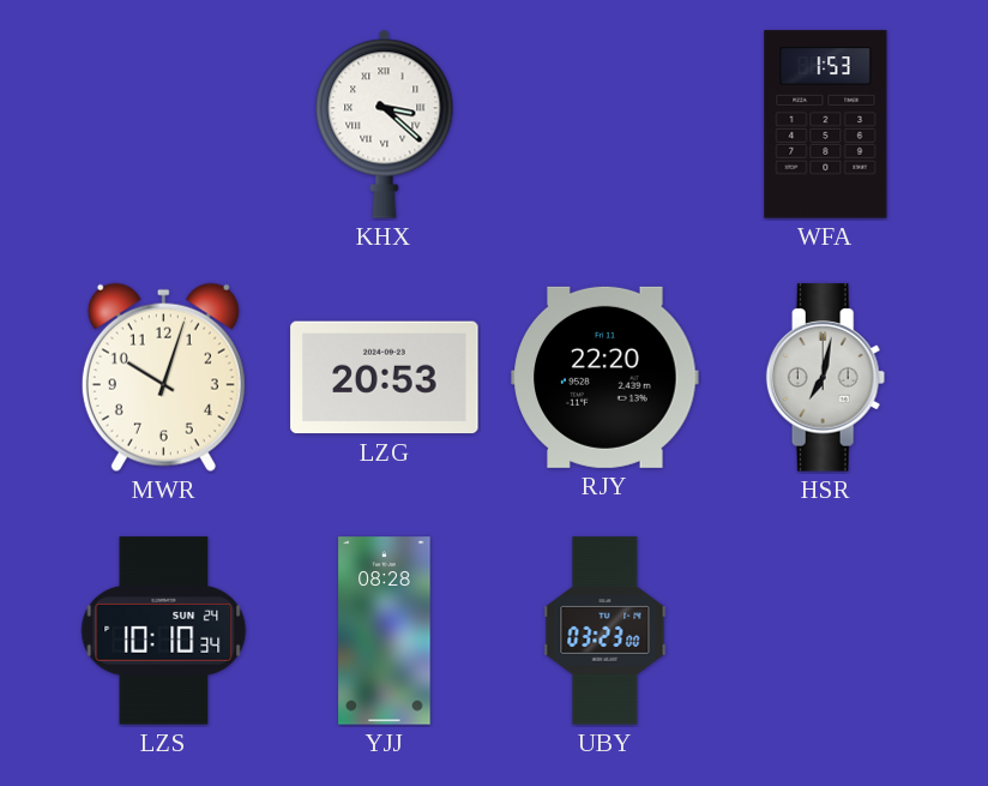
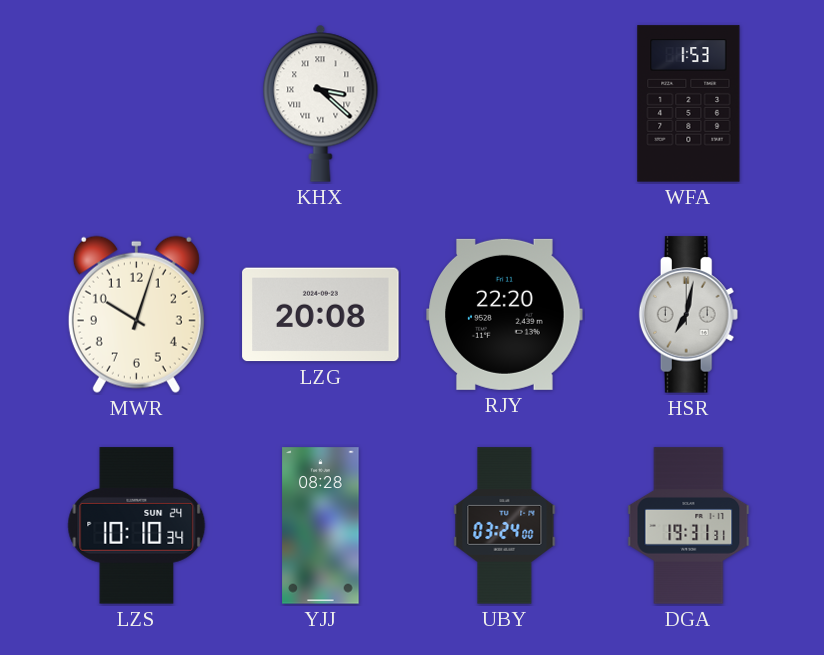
LZG: 20:53 -> 20:08 (321, 315)
UBY: 03:23 -> 03:24 (505, 526)
DGA: none -> 19:31 (689, 526)
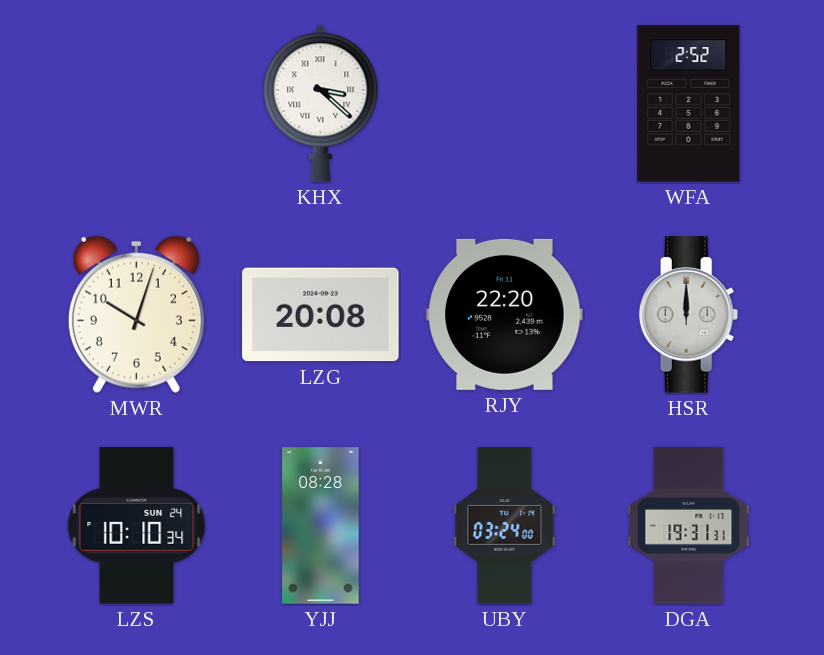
WFA: 1:53 -> 2:52 (689, 104)
HSR: 7:02 -> 12:00 (689, 315)
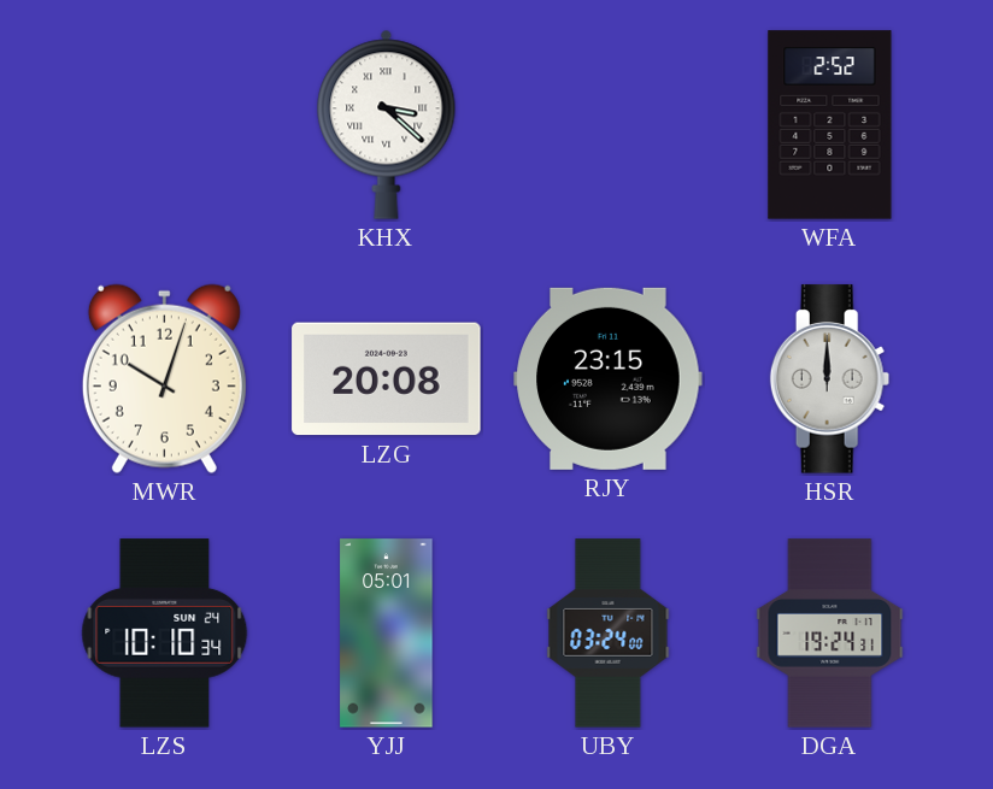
RJY: 22:20 -> 23:15 (609, 378)
YJJ: 08:28 -> 05:01 (387, 634)
DGA: 19:31 -> 19:24 (830, 634)
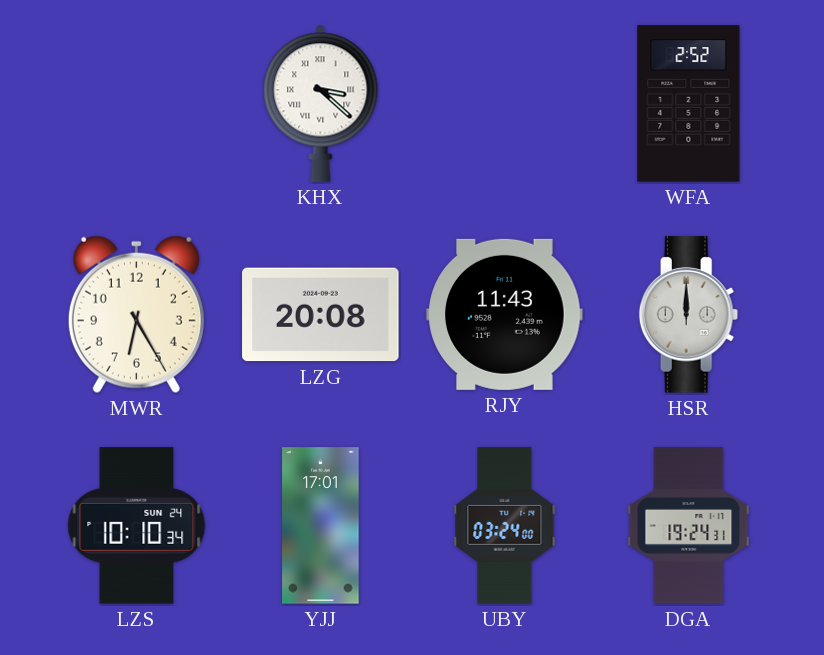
MWR: 10:03 -> 6:25 (136, 314)
RJY: 23:15 -> 11:43 (505, 314)
YJJ: 05:01 -> 17:01 (321, 526)
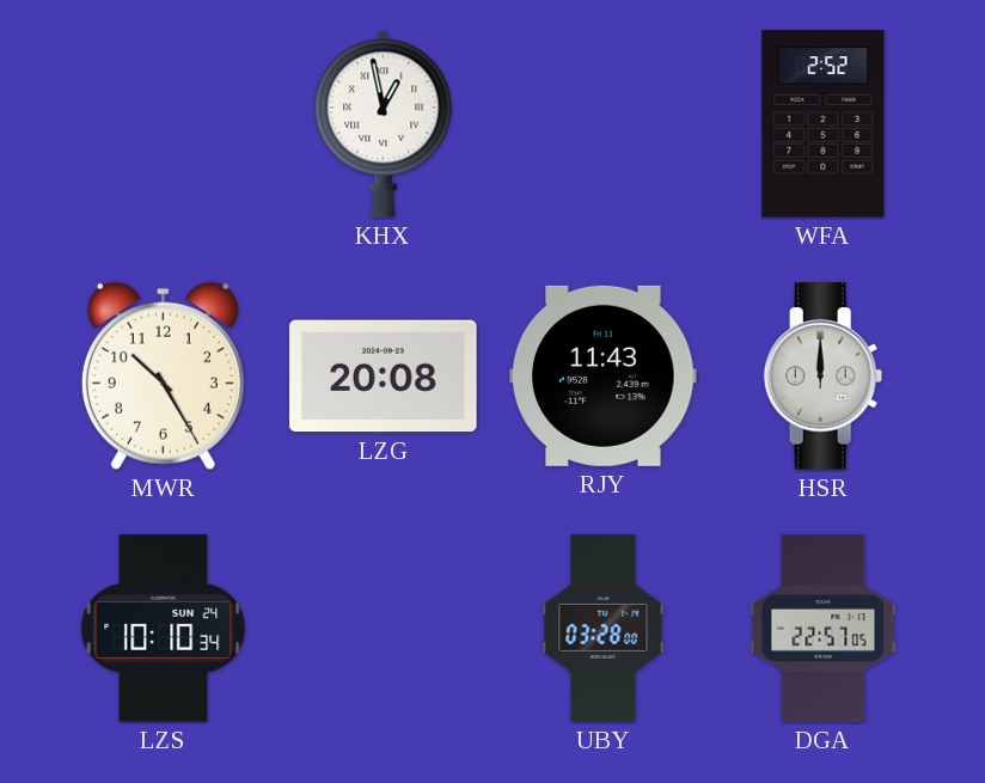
KHX: 3:22 -> 12:58 (384, 123)
MWR: 6:25 -> 10:25 (163, 375)
YJJ: 17:01 -> none (321, 526)
UBY: 03:24 -> 03:28 (604, 629)
DGA: 19:24 -> 22:57 (824, 629)
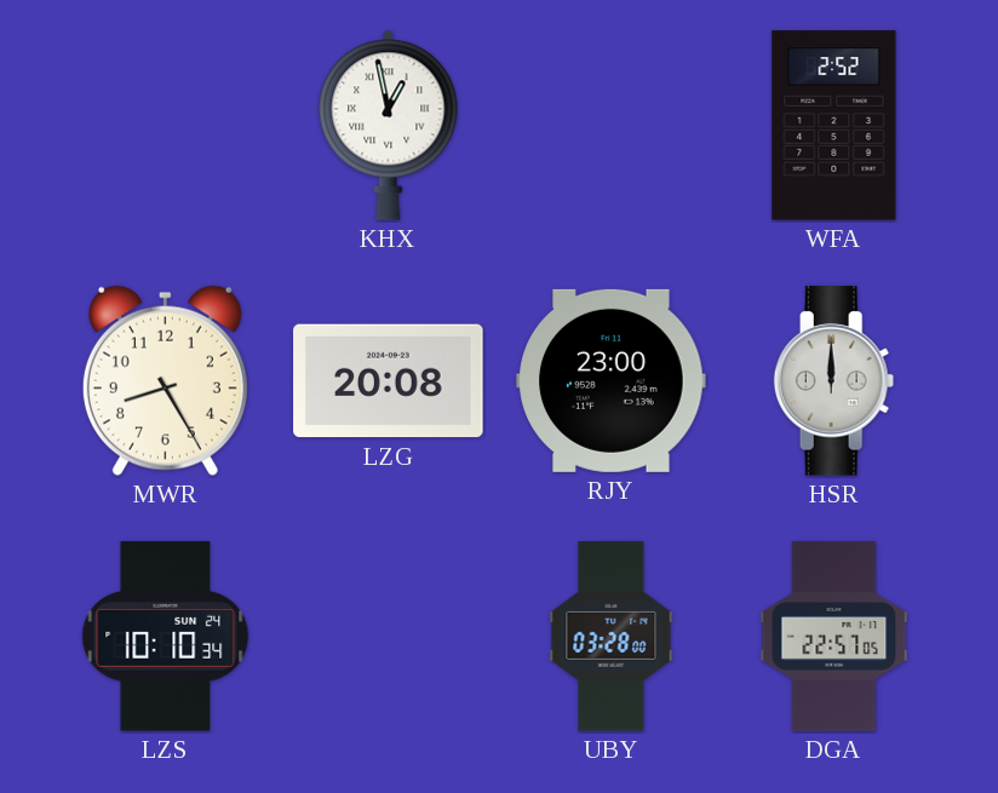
MWR: 10:25 -> 8:25 (165, 380)
RJY: 11:43 -> 23:00 (612, 380)
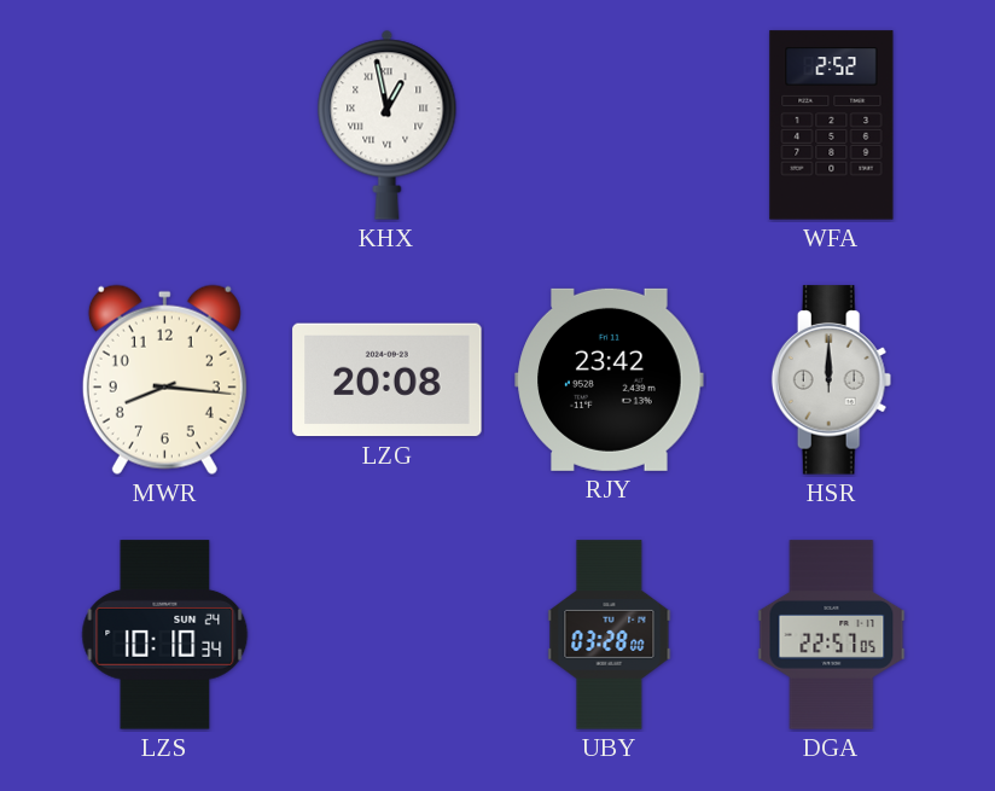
MWR: 8:25 -> 8:16 (164, 379)
RJY: 23:00 -> 23:42 (610, 379)
